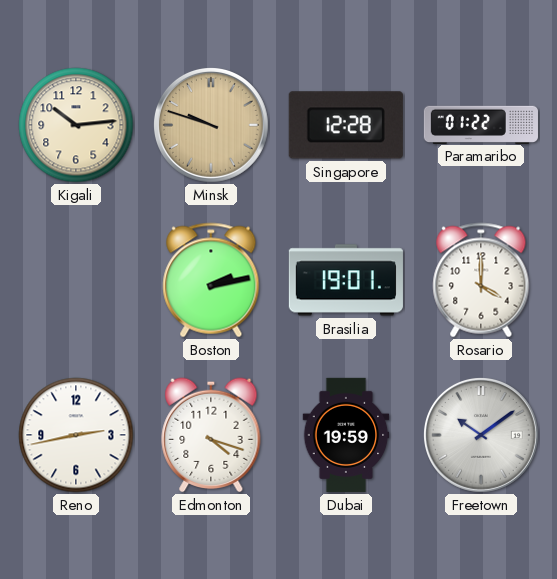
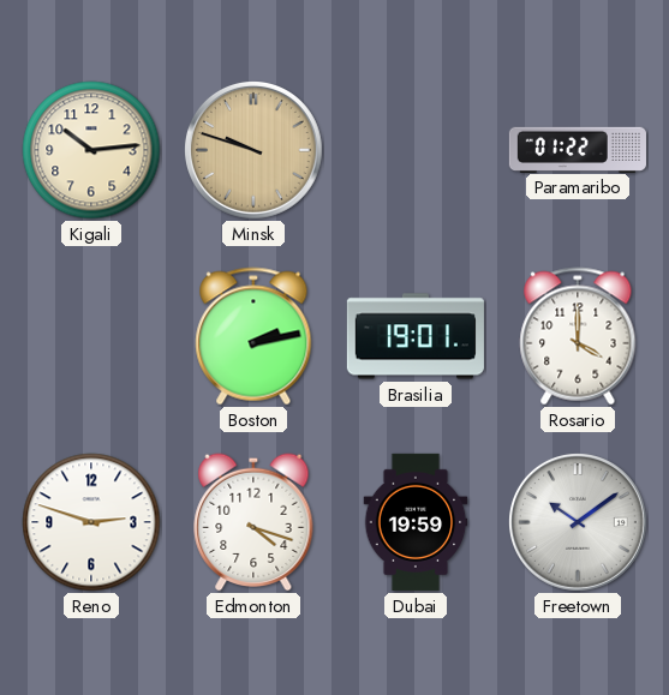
Singapore: 12:28 -> none (346, 125)
Reno: 2:43 -> 2:48 (91, 522)
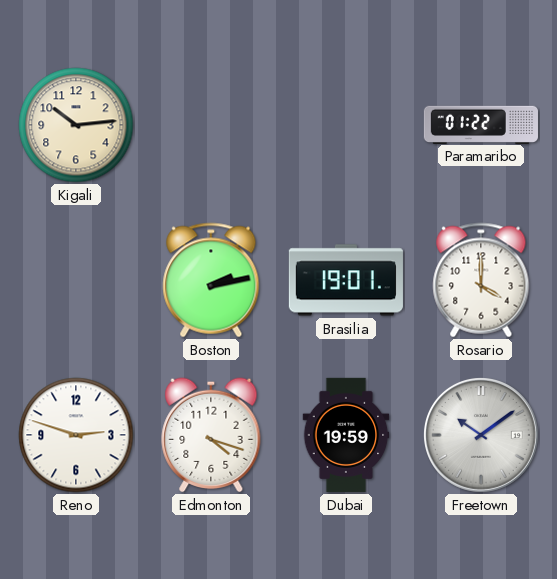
Minsk: 9:48 -> none (253, 150)
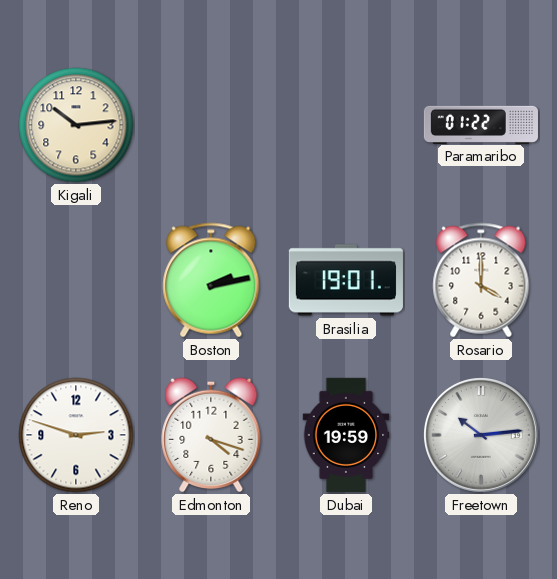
Freetown: 10:09 -> 10:14 (481, 435)
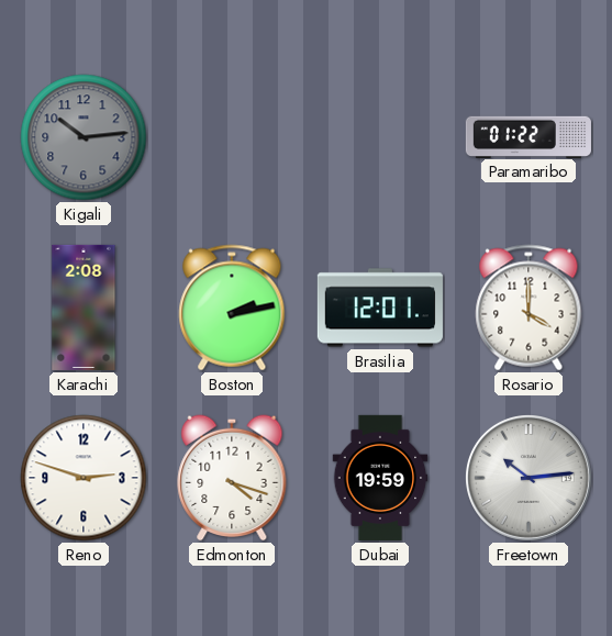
Kigali dial: cream -> grey (84, 137)
Karachi: none -> 2:08 (84, 308)
Brasilia: 19:01 -> 12:01 (380, 308)
